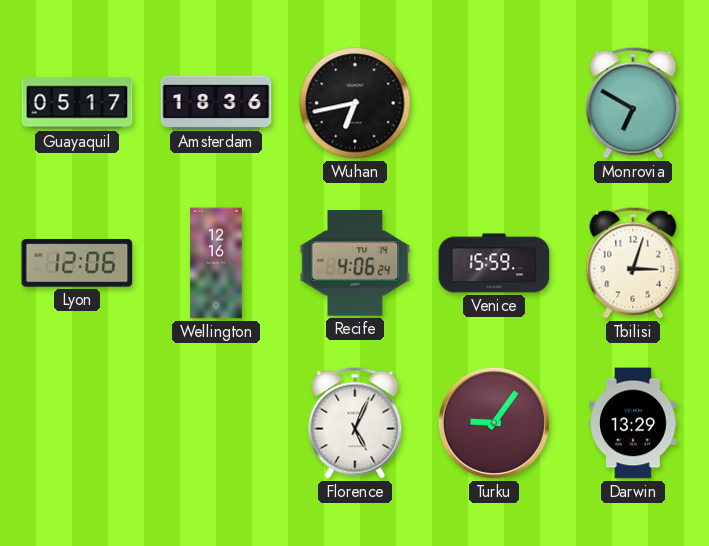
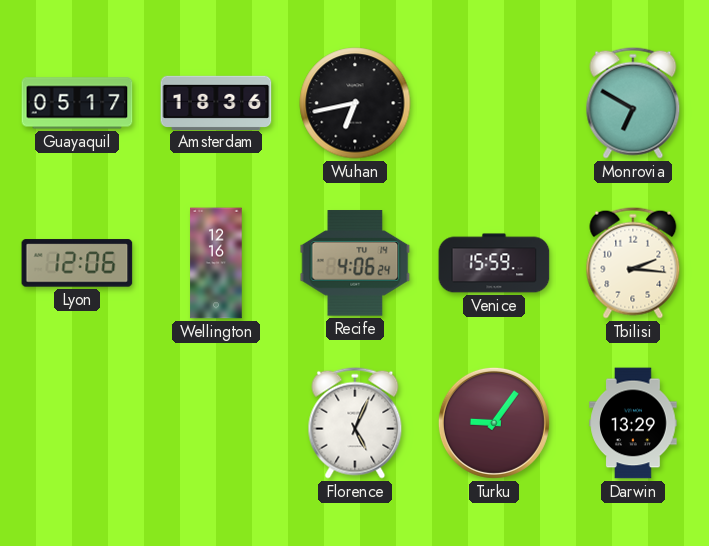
Tbilisi: 3:03 -> 2:16 (633, 263)
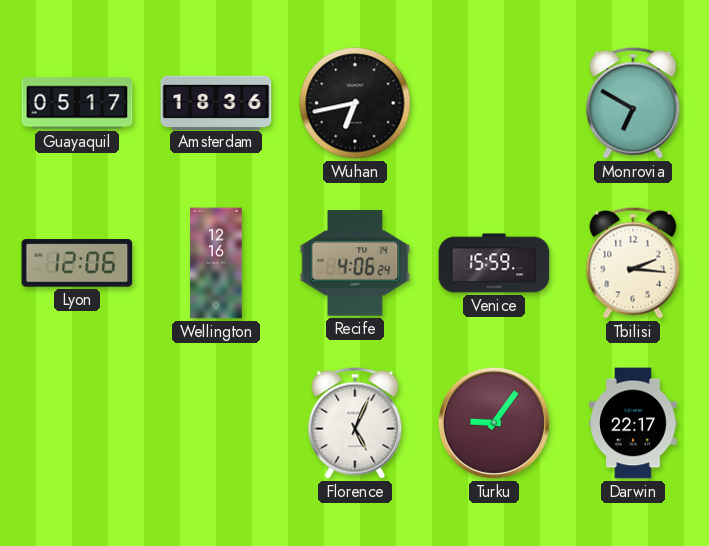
Darwin: 13:29 -> 22:17 (633, 423)
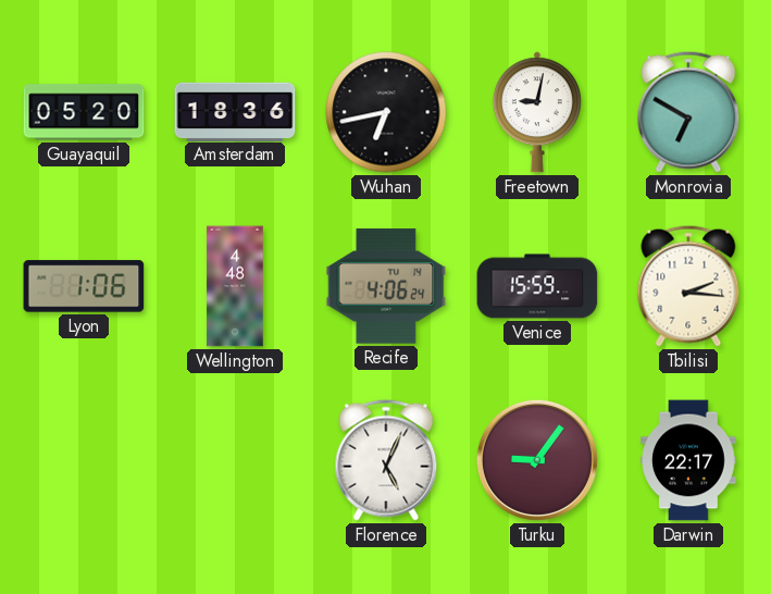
Guayaquil: 05:17 -> 05:20 (84, 112)
Freetown: none -> 9:02 (537, 112)
Lyon: 12:06 -> 1:06 (84, 286)
Wellington: 12:16 -> 4:48 (235, 286)
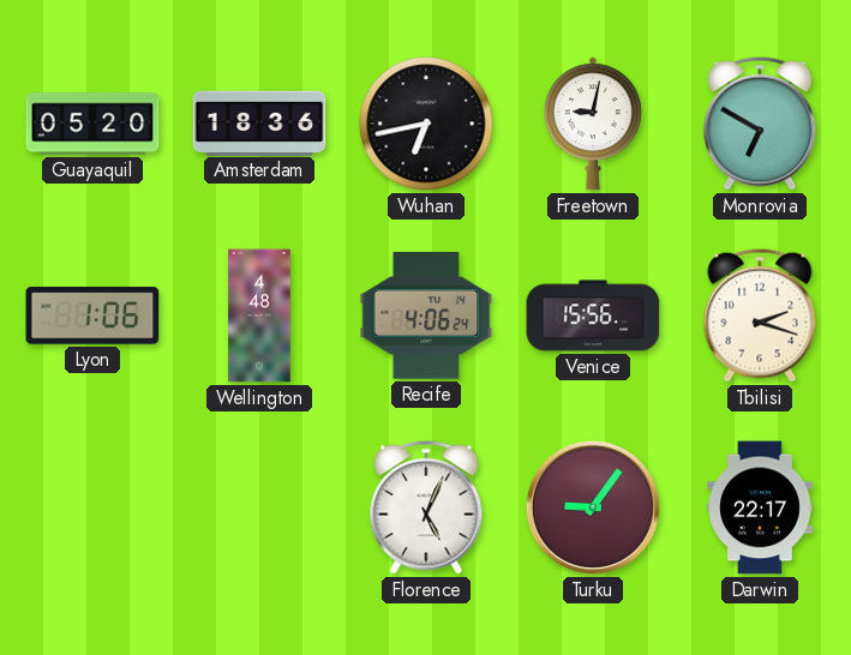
Venice: 15:59 -> 15:56 (593, 316)
Tbilisi: 2:16 -> 2:18 (760, 316)
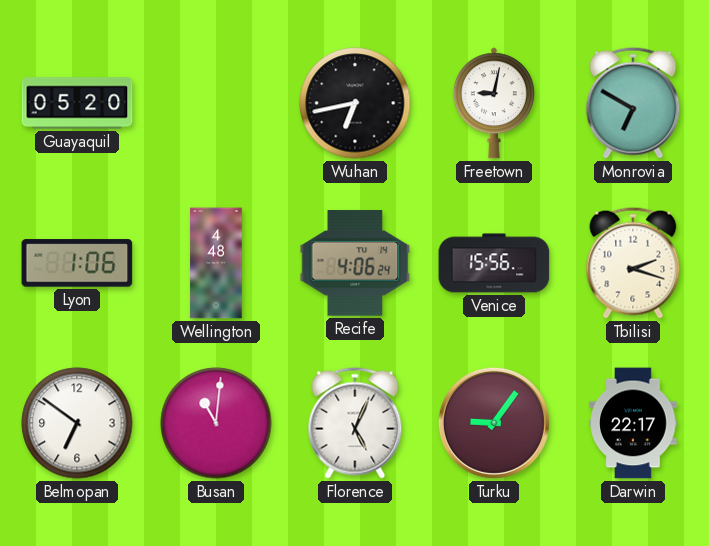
Amsterdam: 18:36 -> none (259, 122)
Belmopan: none -> 6:51 (77, 423)
Busan: none -> 11:01 (216, 423)
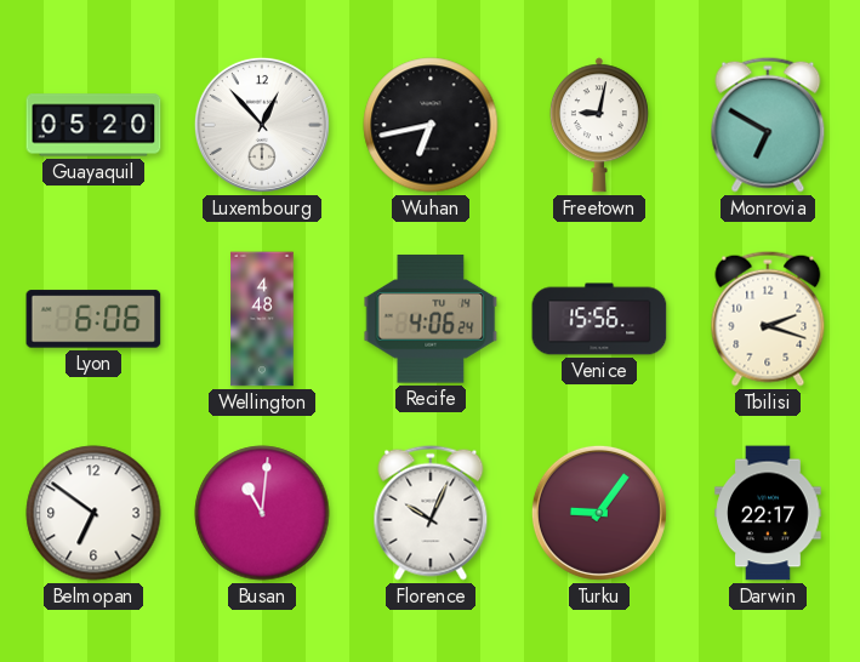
Luxembourg: none -> 12:53 (262, 125)
Lyon: 1:06 -> 6:06 (93, 319)
Florence: 5:04 -> 10:04 (431, 513)
